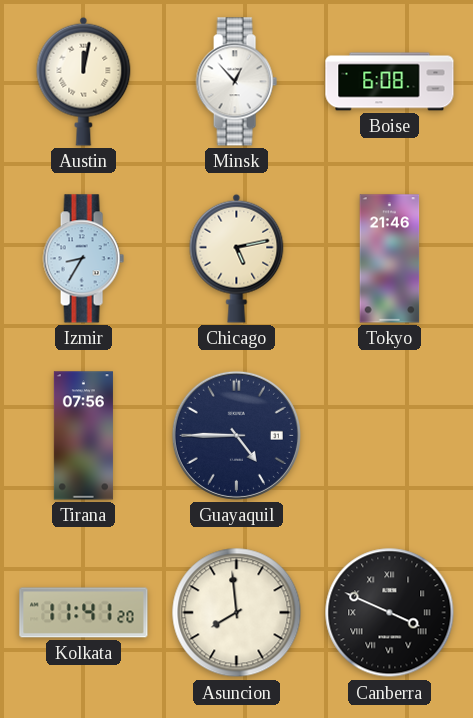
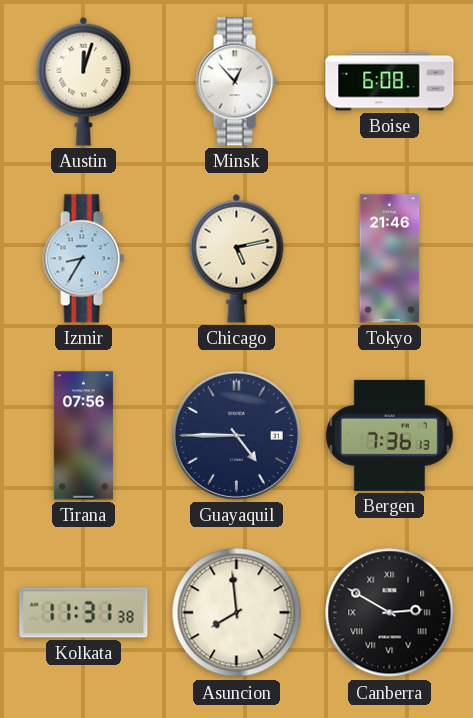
Austin: 12:02 -> 12:03 (84, 81)
Bergen: none -> 7:36 (389, 435)
Kolkata: 11:41 -> 11:31 (84, 613)
Canberra: 3:49 -> 2:50 (390, 613)
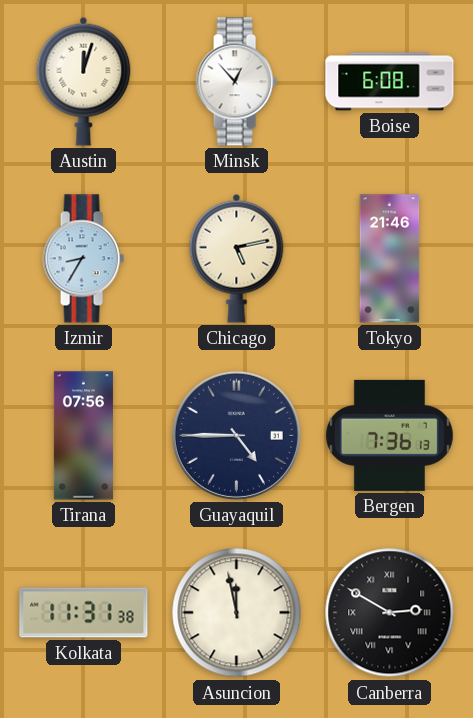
Asuncion: 7:59 -> 11:58 (237, 613)
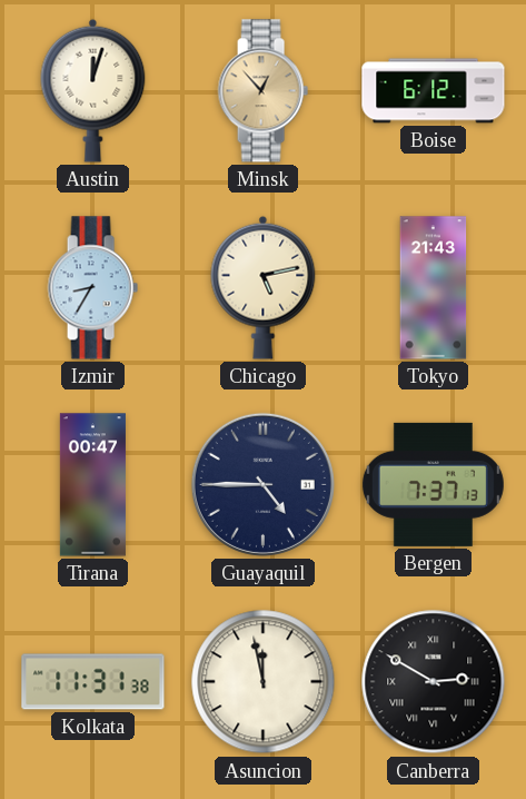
Minsk dial: white -> champagne (262, 91)
Boise: 6:08 -> 6:12 (434, 91)
Tokyo: 21:46 -> 21:43 (434, 288)
Tirana: 07:56 -> 00:47 (92, 485)
Bergen: 7:36 -> 7:37 (433, 484)
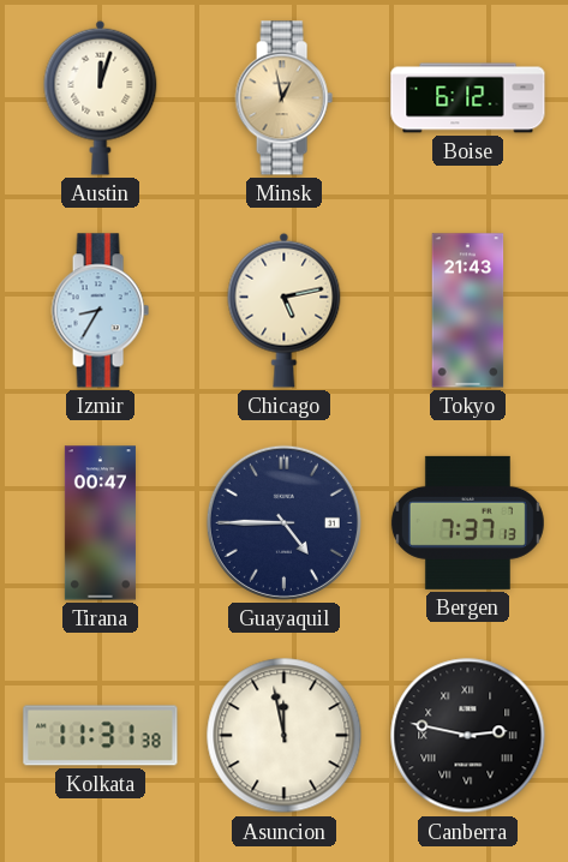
Minsk: 12:53 -> 12:58 (283, 98)
Canberra: 2:50 -> 2:47 (468, 736)
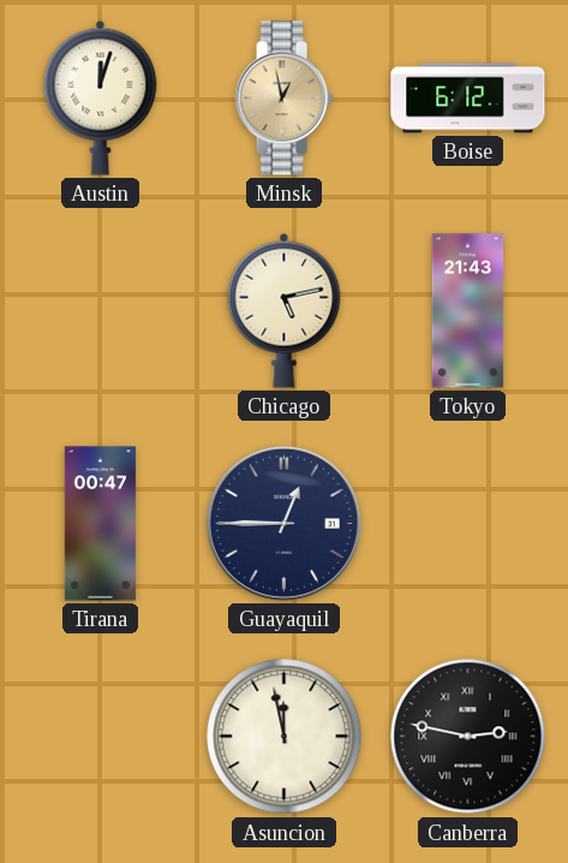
Izmir: 8:35 -> none (100, 311)
Guayaquil: 4:45 -> 12:45 (283, 523)
Bergen: 7:37 -> none (467, 522)
Kolkata: 11:31 -> none (101, 736)
